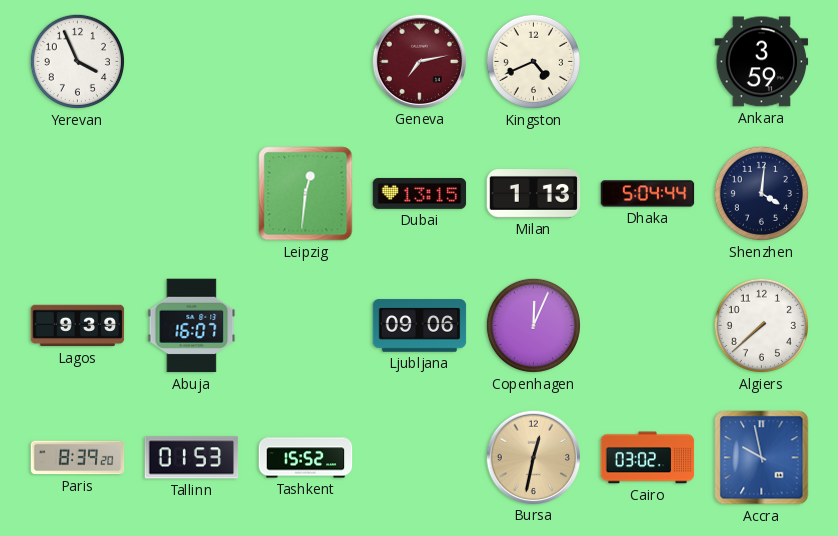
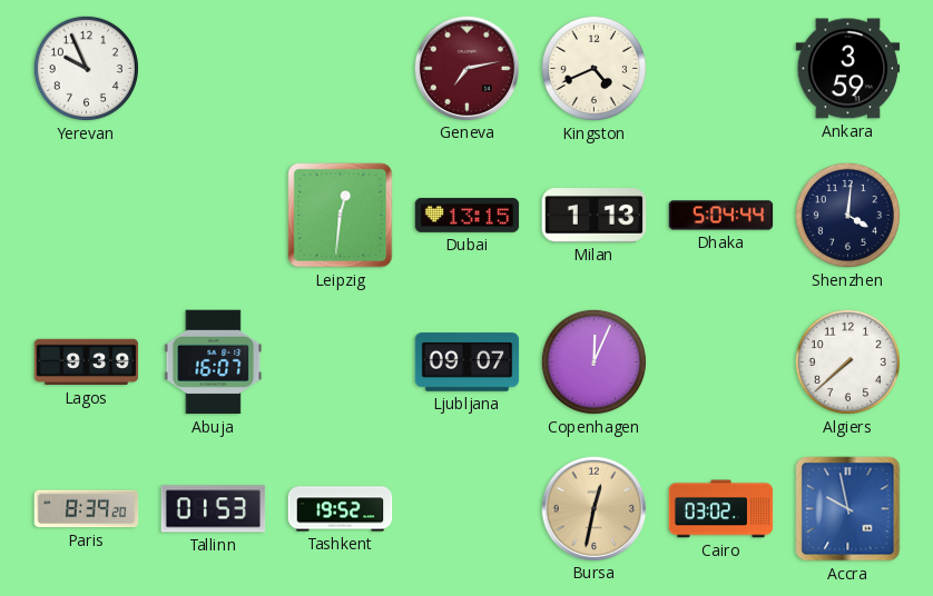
Yerevan: 3:56 -> 9:56 (86, 68)
Ljubljana: 09:06 -> 09:07 (468, 362)
Tashkent: 15:52 -> 19:52 (341, 509)
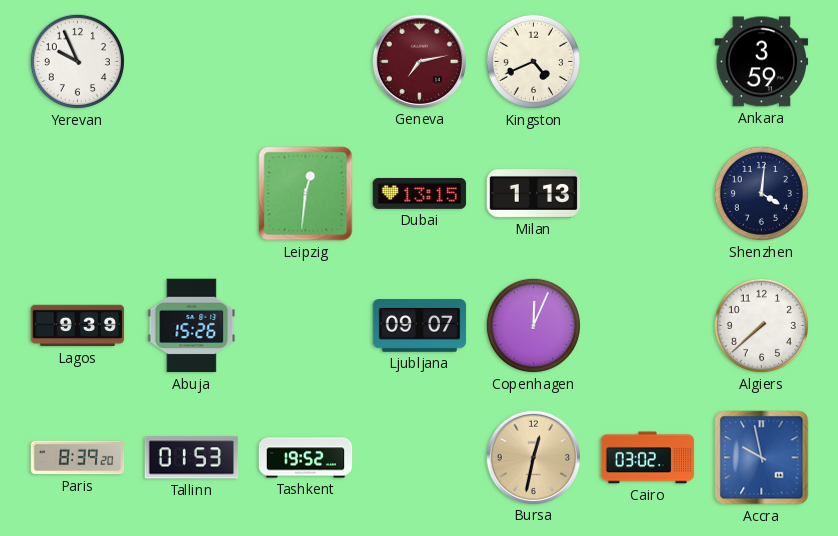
Dhaka: 5:04 -> none (721, 216)
Abuja: 16:07 -> 15:26 (192, 326)
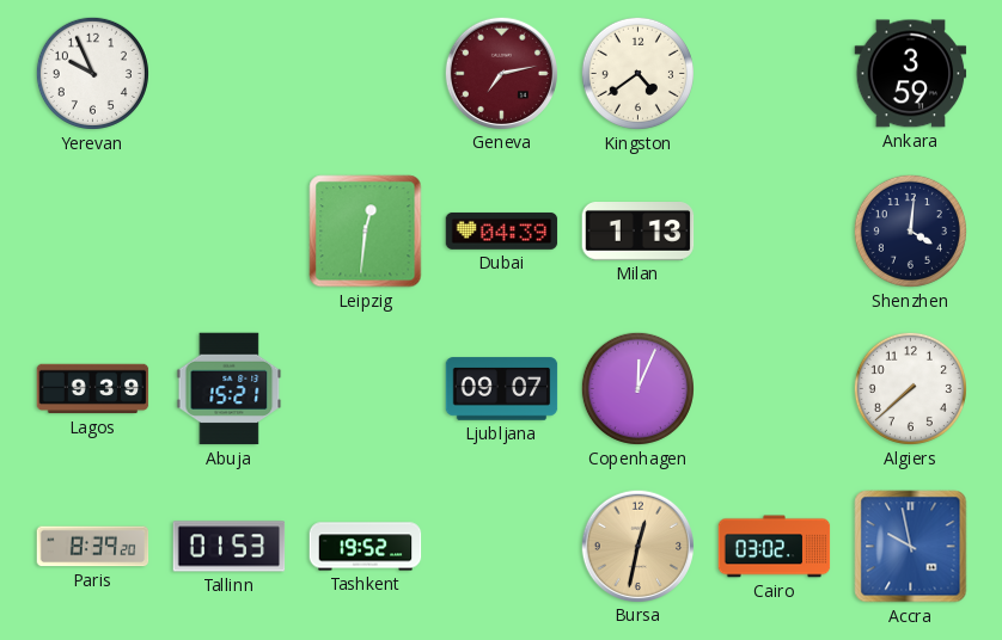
Kingston: 4:41 -> 4:39 (637, 73)
Dubai: 13:15 -> 04:39 (502, 230)
Abuja: 15:26 -> 15:21 (230, 389)
